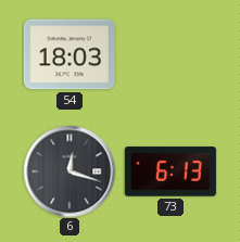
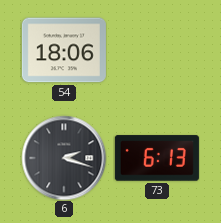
54: 18:03 -> 18:06 (64, 50)
6: 12:18 -> 2:18 (64, 158)
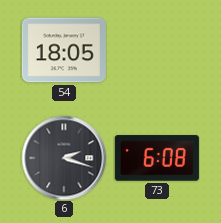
54: 18:06 -> 18:05 (64, 50)
73: 6:13 -> 6:08 (157, 158)
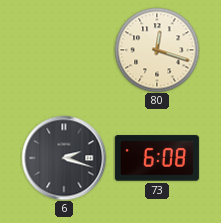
54: 18:05 -> none (64, 50)
80: none -> 12:18 (157, 50)
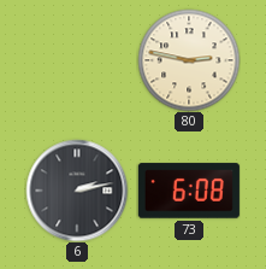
80: 12:18 -> 2:47 (189, 60)
6: 2:18 -> 2:13 (77, 191)
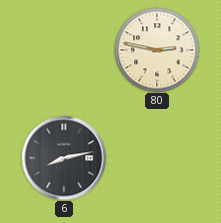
6: 2:13 -> 8:13 (64, 158)
73: 6:08 -> none (189, 191)
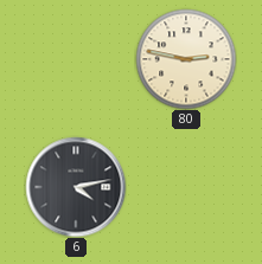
6: 8:13 -> 4:13 (76, 187)
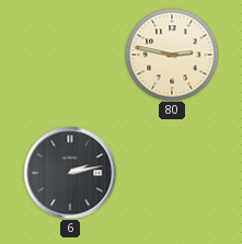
6: 4:13 -> 2:13 (70, 173)
